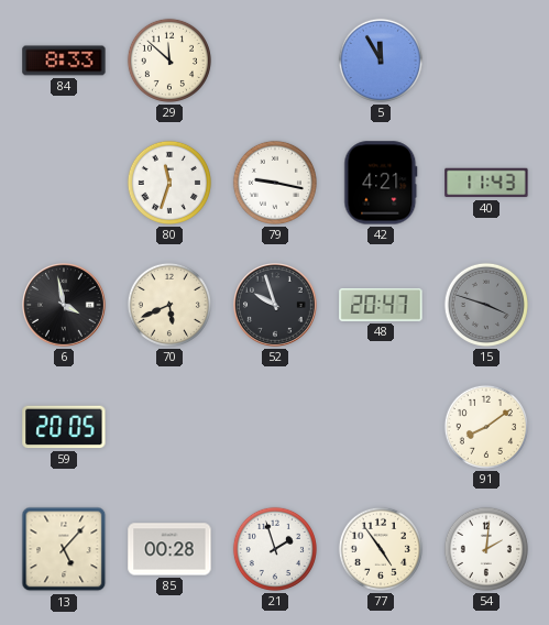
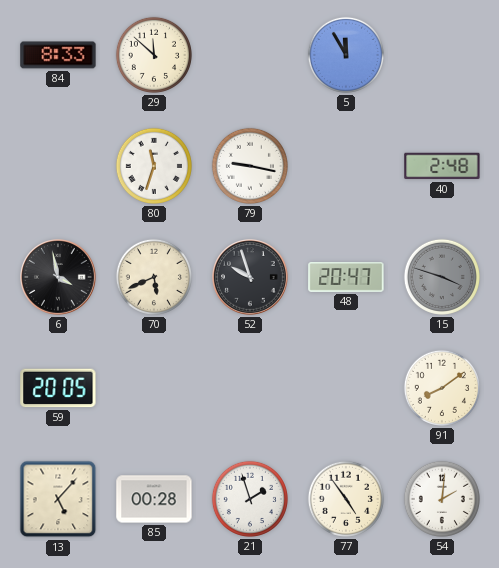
42: 4:21 -> none (381, 183)
40: 11:43 -> 2:48 (442, 166)
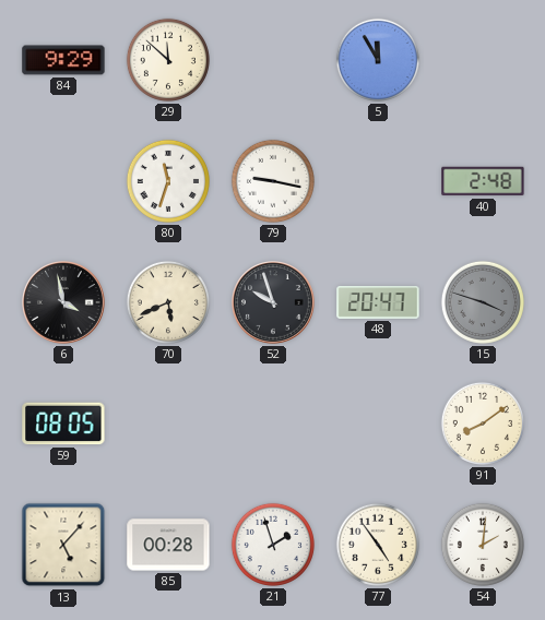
84: 8:33 -> 9:29 (63, 60)
59: 20:05 -> 08:05 (63, 424)
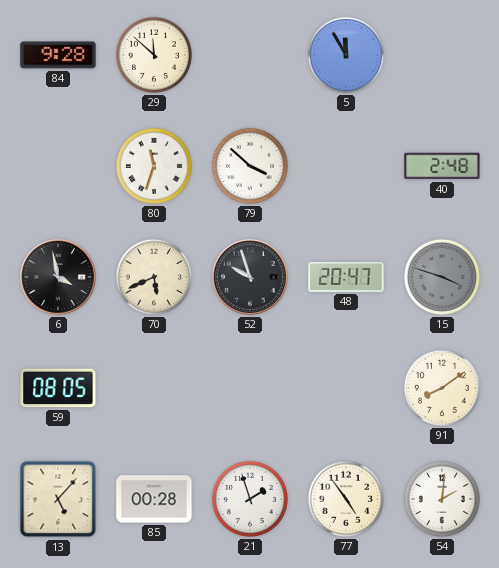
84: 9:29 -> 9:28 (58, 55)
79: 9:17 -> 3:52 (250, 166)
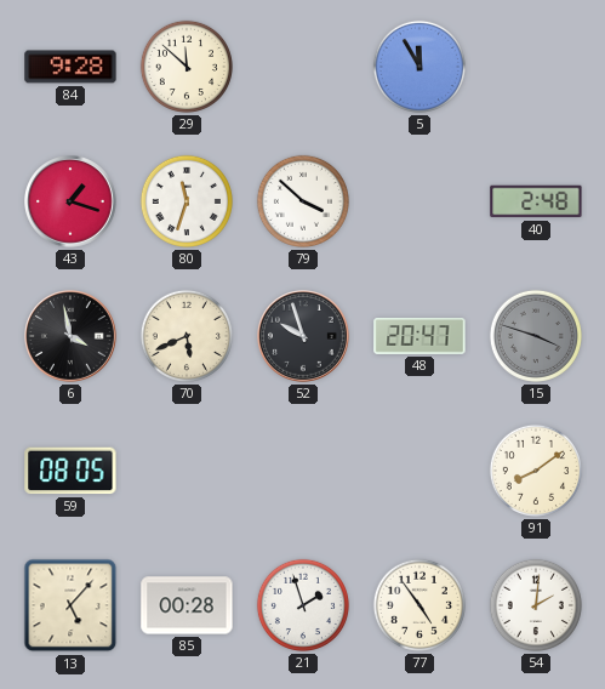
43: none -> 1:18 (70, 201)
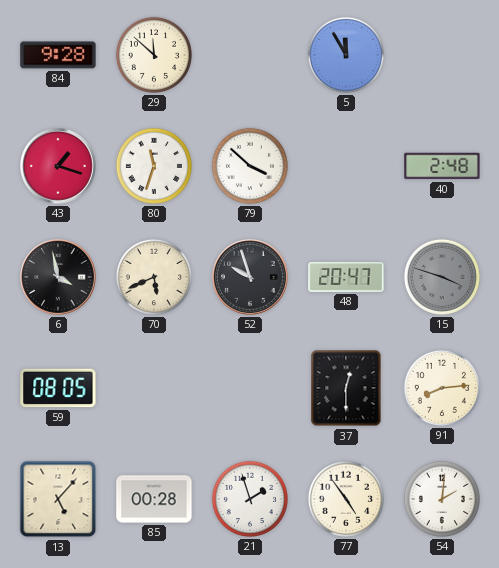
37: none -> 12:30 (346, 388)
91: 8:09 -> 8:14 (442, 388)
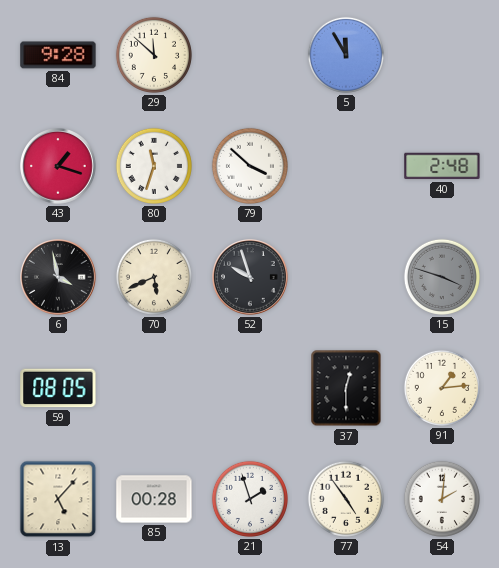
48: 20:47 -> none (346, 278)
91: 8:14 -> 1:14 (442, 388)
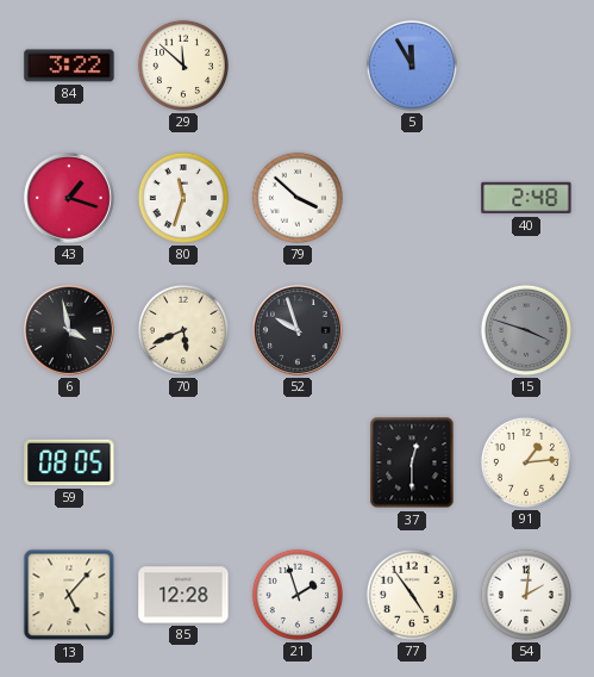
84: 9:28 -> 3:22 (69, 66)
85: 00:28 -> 12:28 (183, 595)
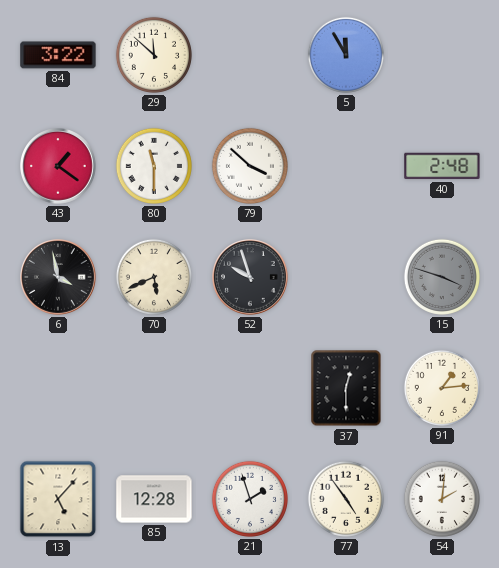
43: 1:18 -> 1:21 (58, 166)
80: 11:33 -> 11:30 (154, 166)
59: 08:05 -> none (69, 462)
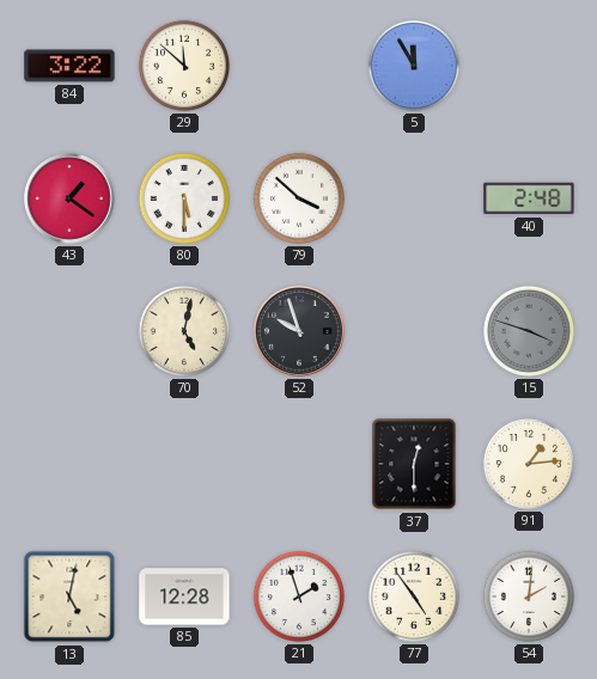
80: 11:30 -> 5:30 (184, 198)
6: 3:58 -> none (58, 277)
70: 5:41 -> 5:02 (184, 331)
13: 5:07 -> 5:02 (69, 597)
